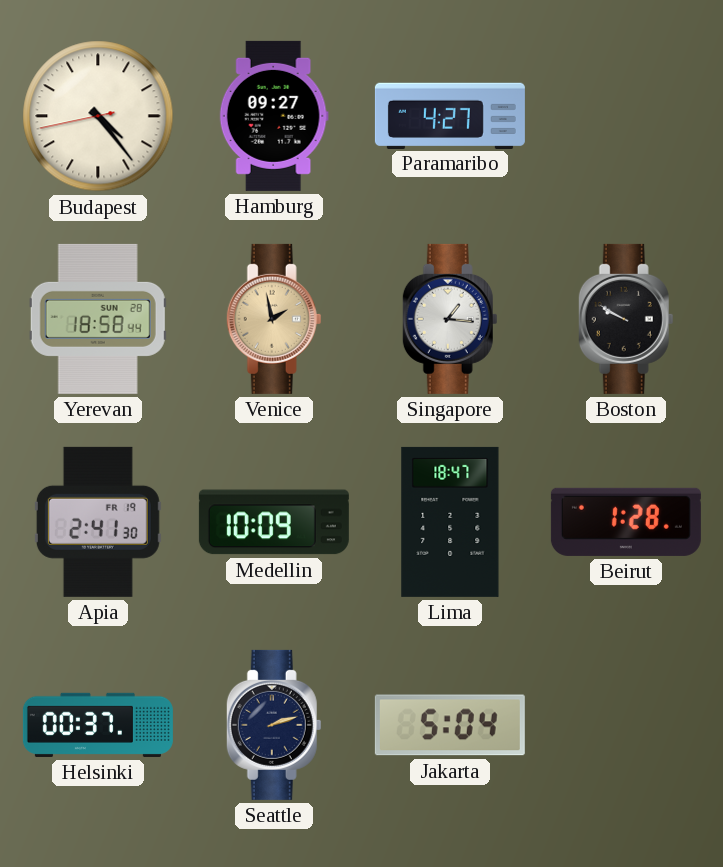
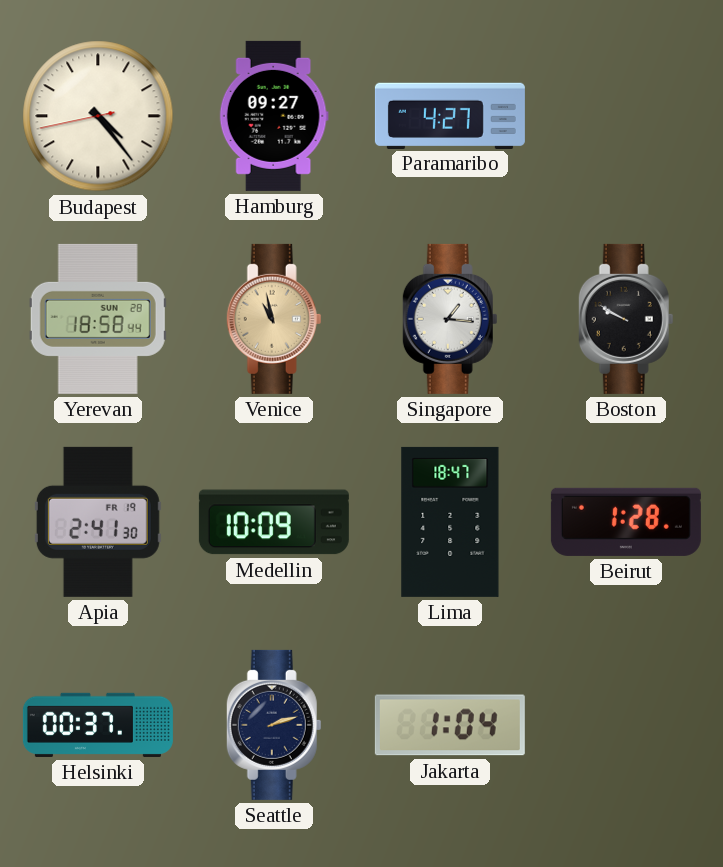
Venice: 1:58 -> 10:58 (274, 319)
Jakarta: 5:04 -> 1:04 (450, 725)
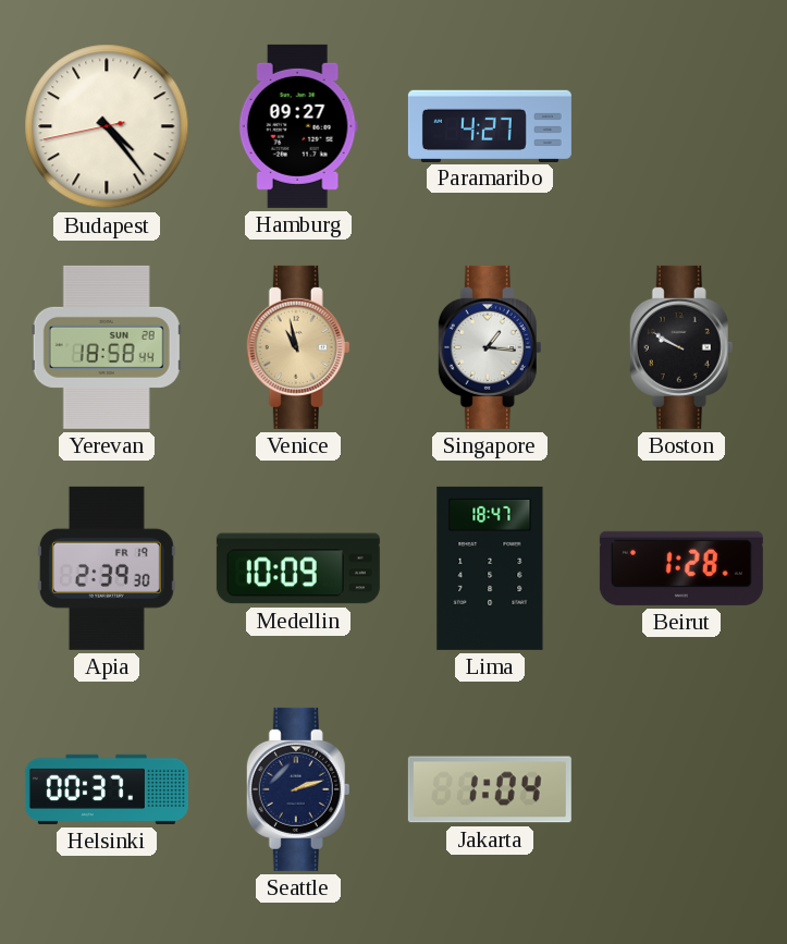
Apia: 2:41 -> 2:39 (107, 568)
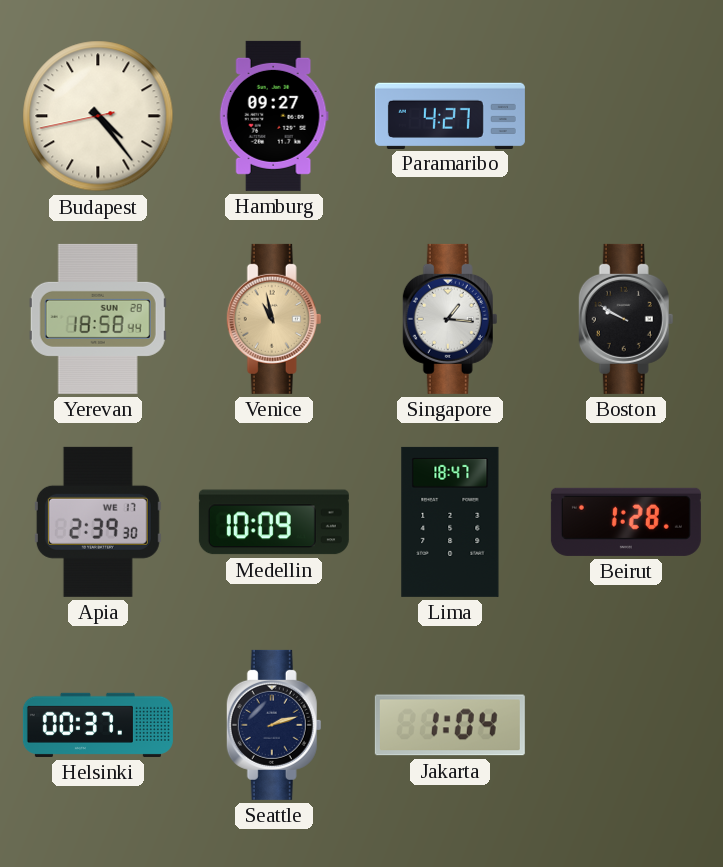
Apia date: FR 19 -> WE 17 (98, 522)
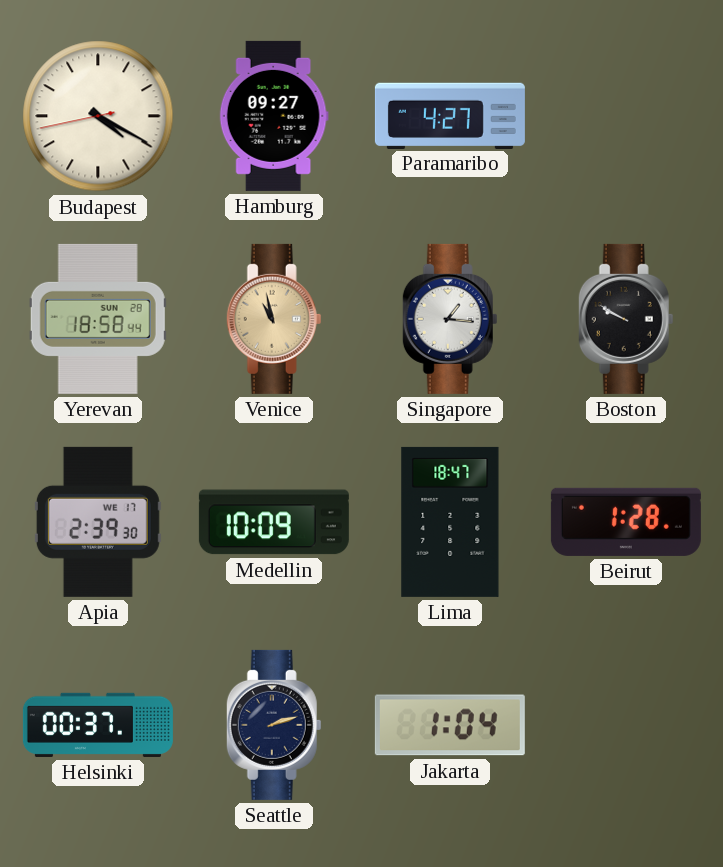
Budapest: 4:23 -> 4:19 (98, 116)
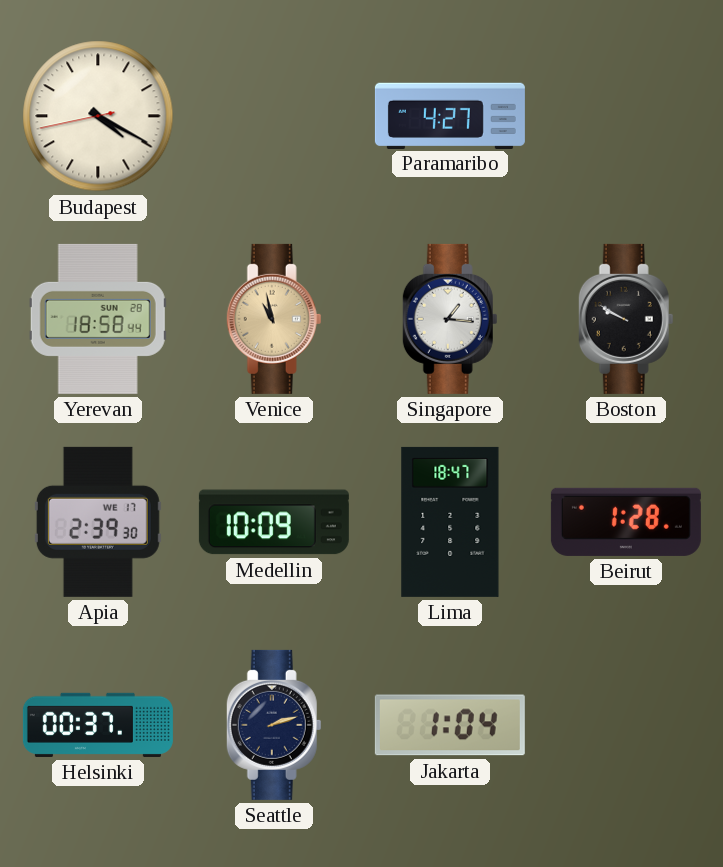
Hamburg: 09:27 -> none (274, 116)
